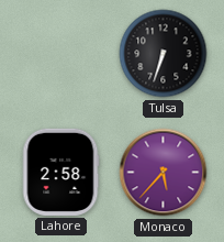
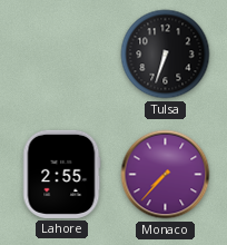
Lahore: 2:58 -> 2:55 (61, 174)
Monaco: 5:37 -> 7:37 (166, 175)
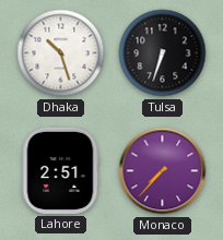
Dhaka: none -> 10:27 (61, 53)
Lahore: 2:55 -> 2:51 (60, 170)
